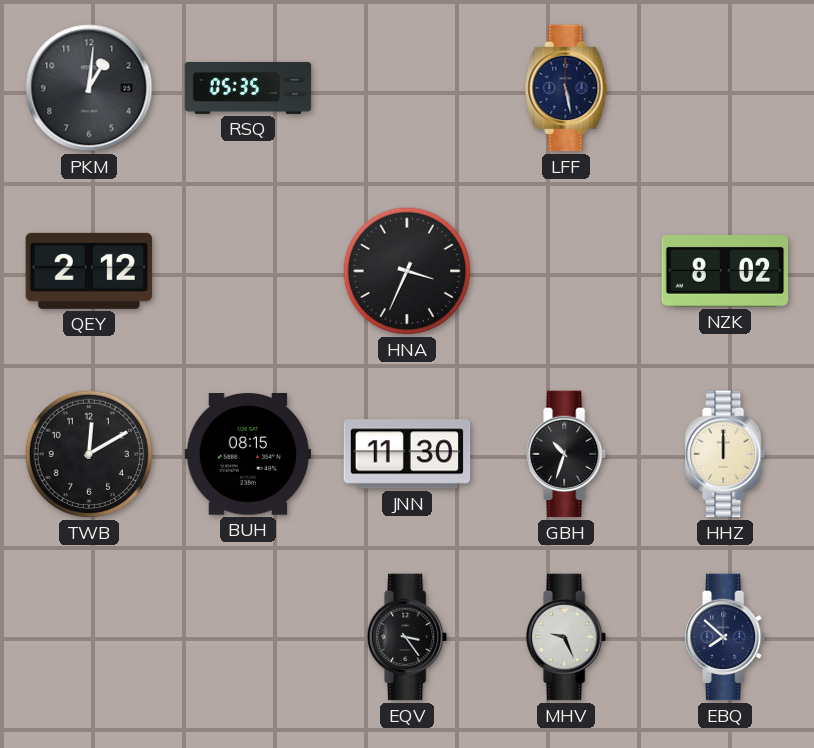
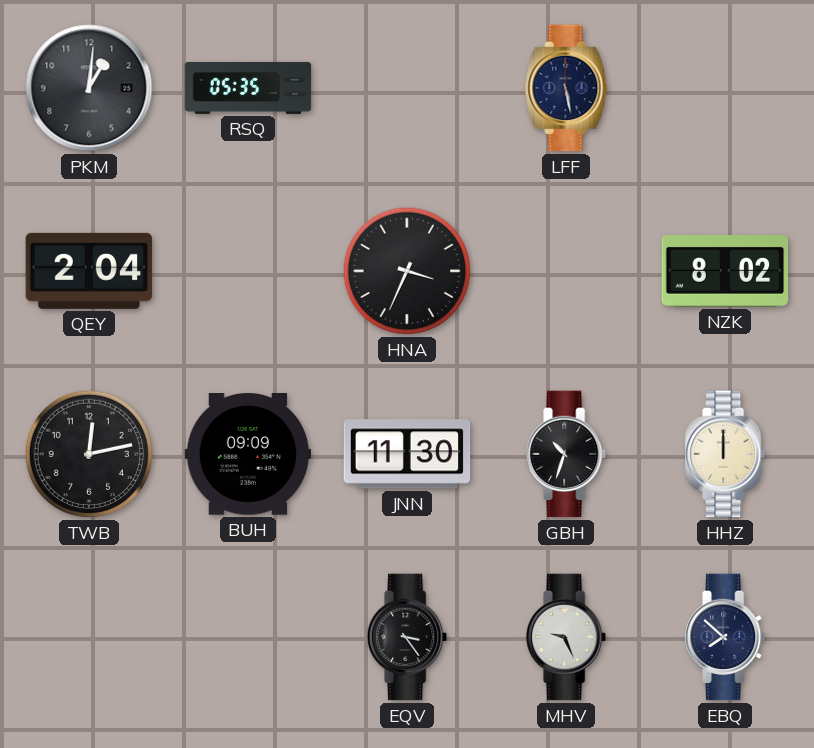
QEY: 2:12 -> 2:04 (89, 271)
TWB: 12:10 -> 12:13 (89, 454)
BUH: 08:15 -> 09:09 (248, 455)
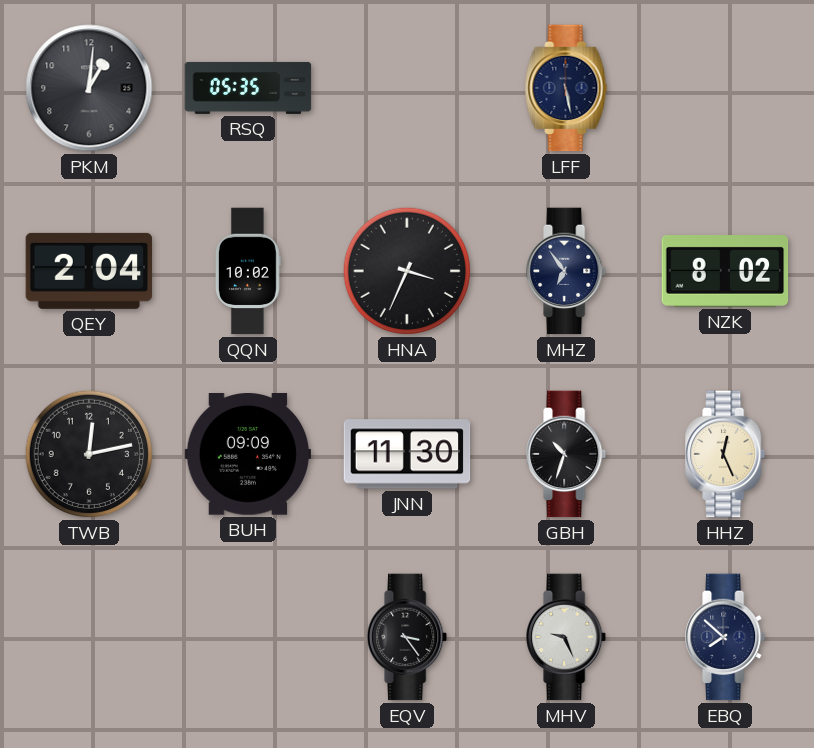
QQN: none -> 10:02 (248, 271)
MHZ: none -> 6:54 (567, 271)
HHZ: 12:00 -> 12:26 (726, 454)
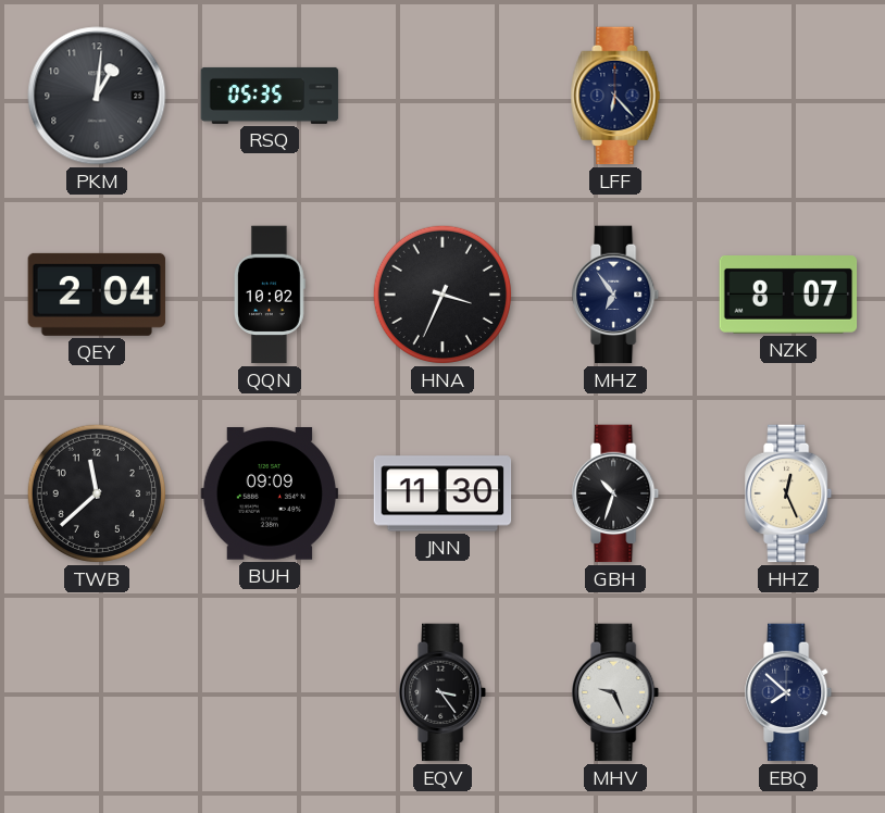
LFF: 5:28 -> 6:23 (615, 96)
NZK: 8:02 -> 8:07 (788, 296)
TWB: 12:13 -> 11:38 (97, 493)
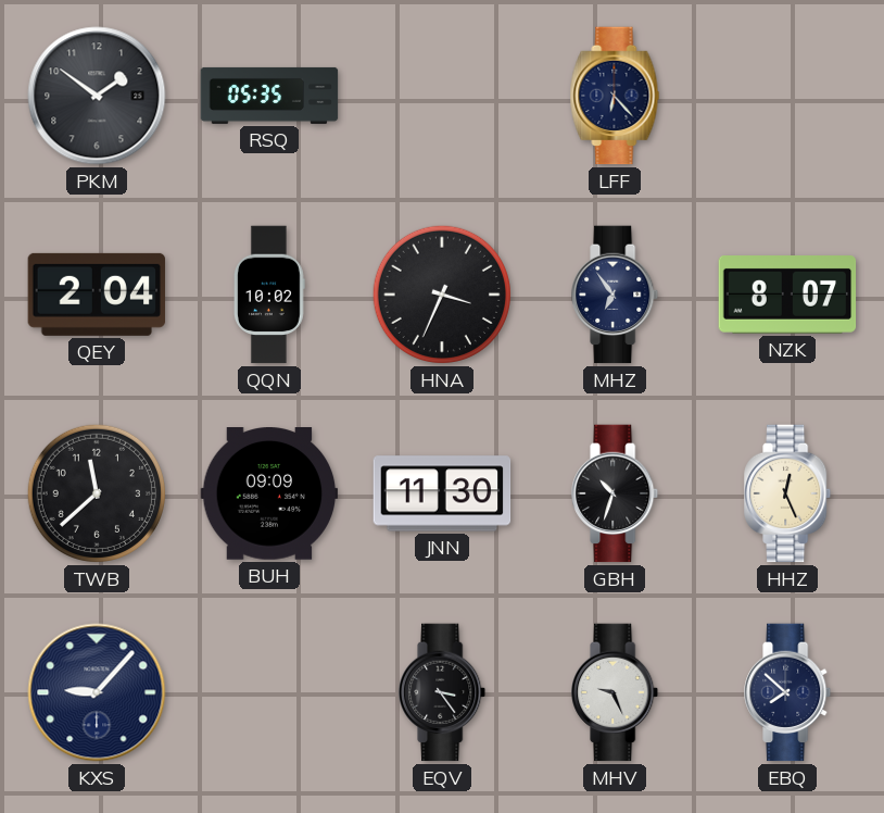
PKM: 1:01 -> 1:51 (97, 96)
KXS: none -> 9:07 (97, 692)
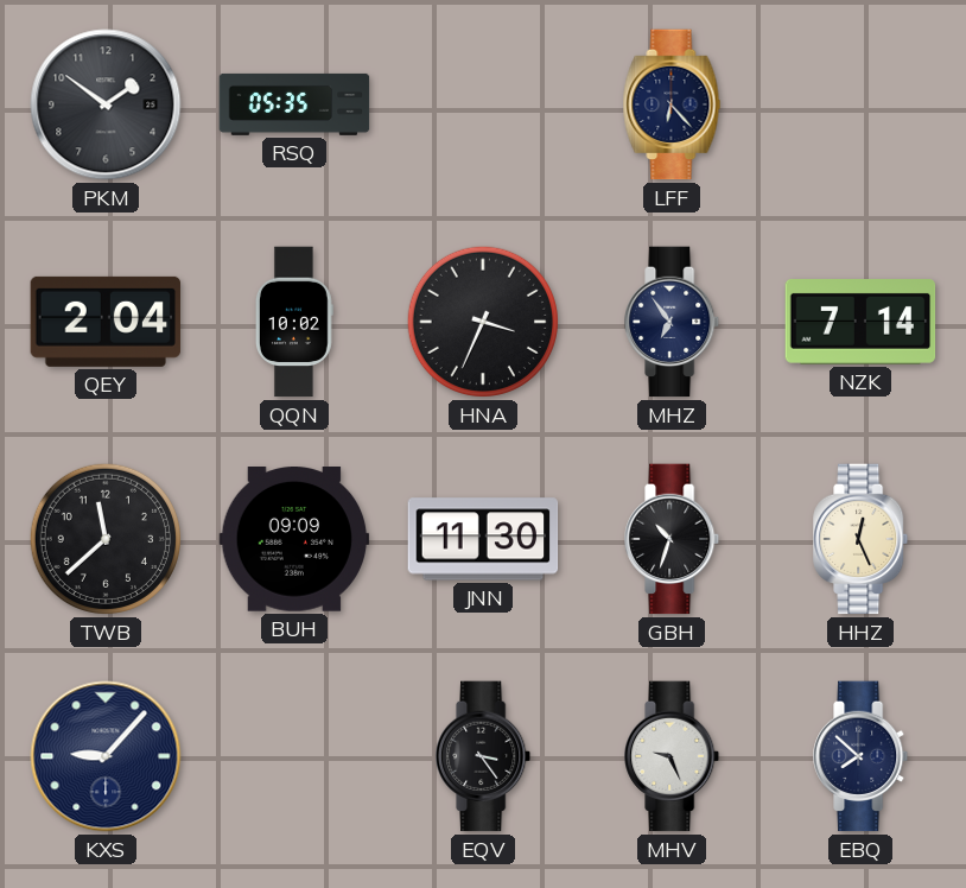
NZK: 8:07 -> 7:14 (860, 323)
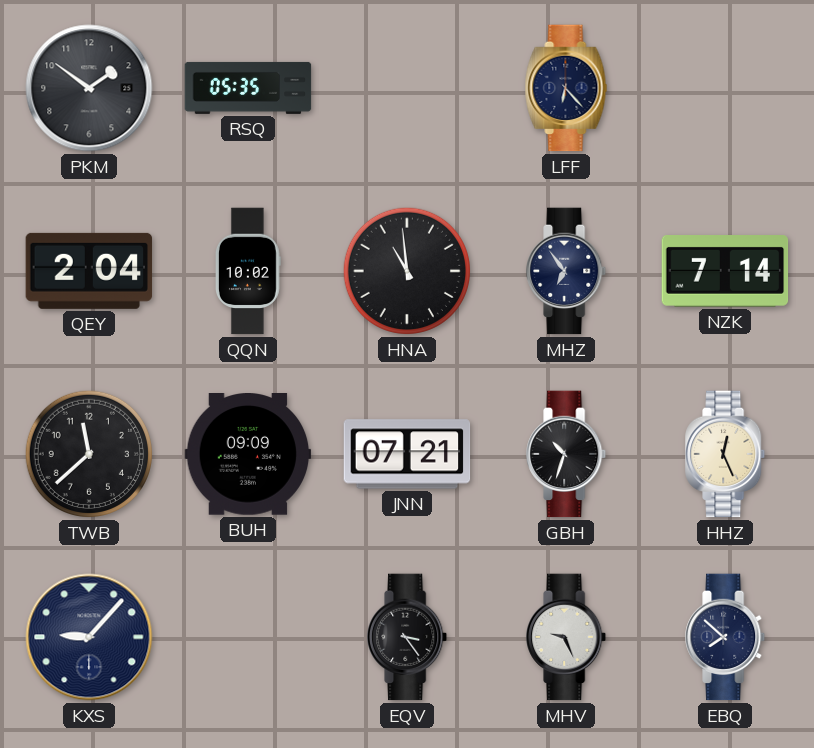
HNA: 3:34 -> 10:59 (407, 271)
JNN: 11:30 -> 07:21 (407, 454)
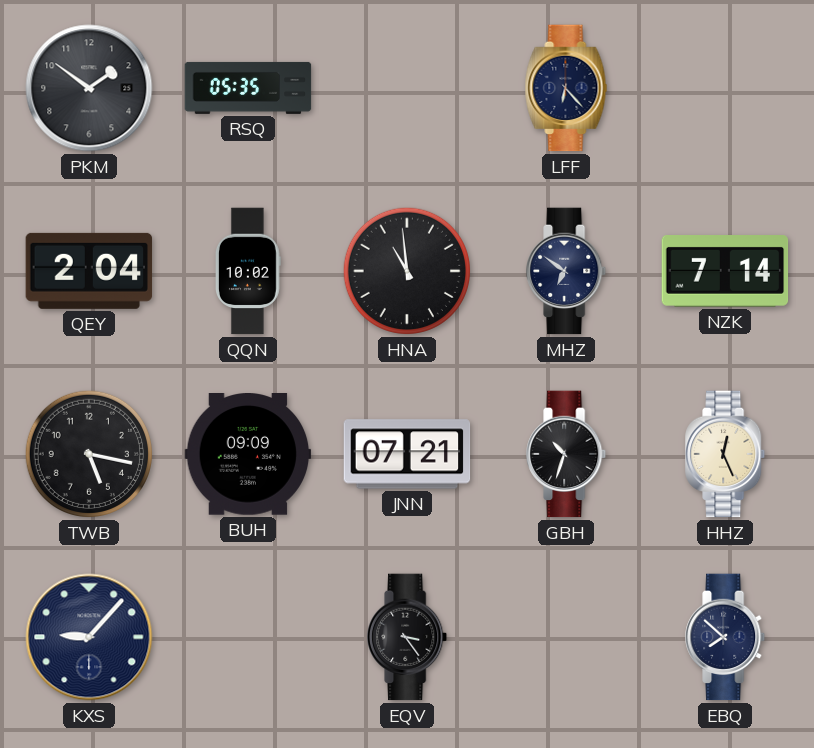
MHZ: 6:54 -> 6:51 (567, 271)
TWB: 11:38 -> 5:17 (89, 454)
MHV: 9:26 -> none (567, 637)
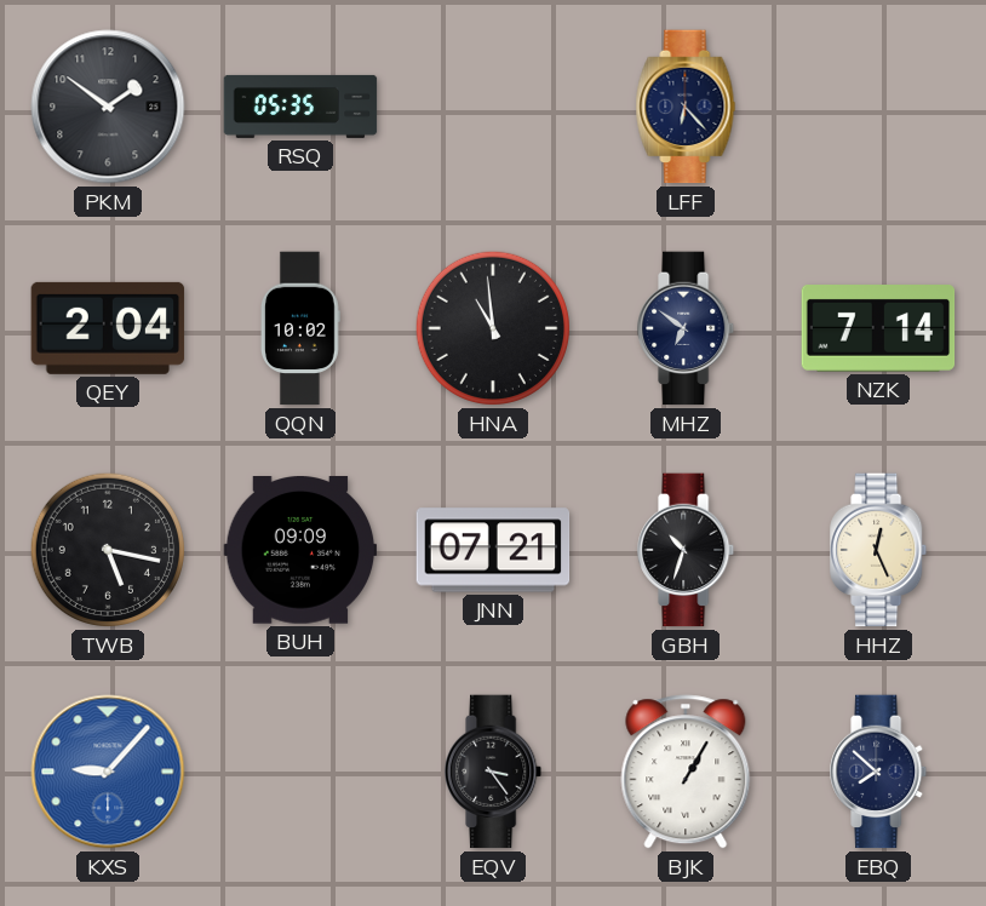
KXS dial: navy -> blue (108, 772)
BJK: none -> 1:05 (686, 772)
